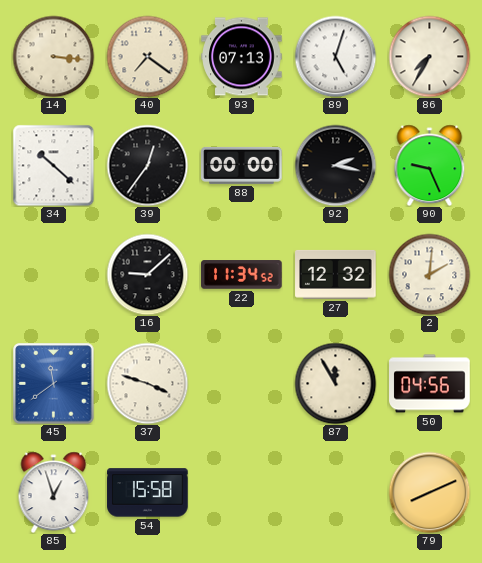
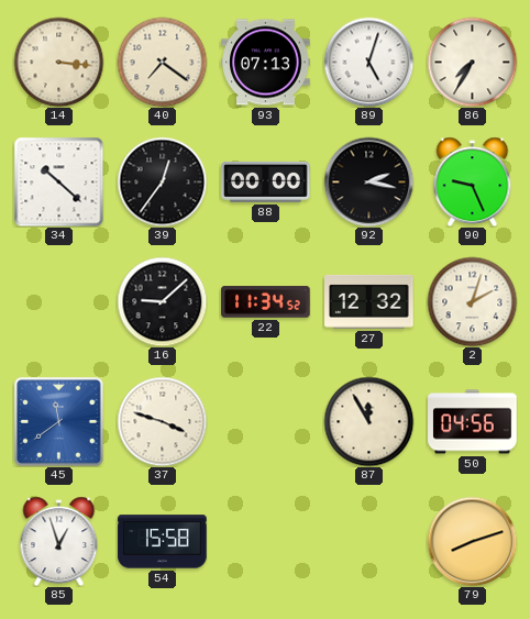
2: 2:01 -> 2:03 (472, 301)
79: 8:11 -> 8:12 (472, 541)
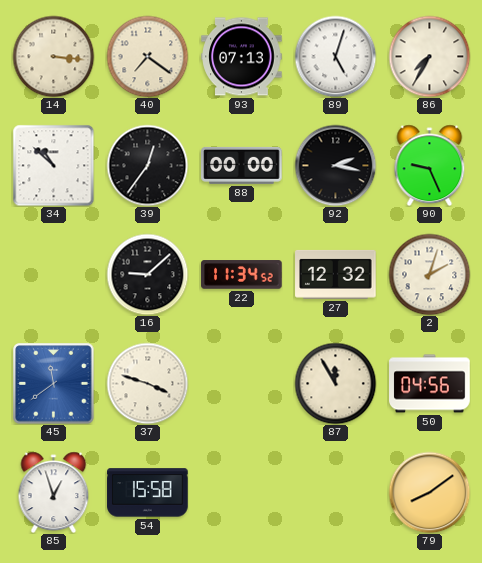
34: 10:22 -> 10:52 (53, 165)
79: 8:12 -> 8:09 (429, 492)
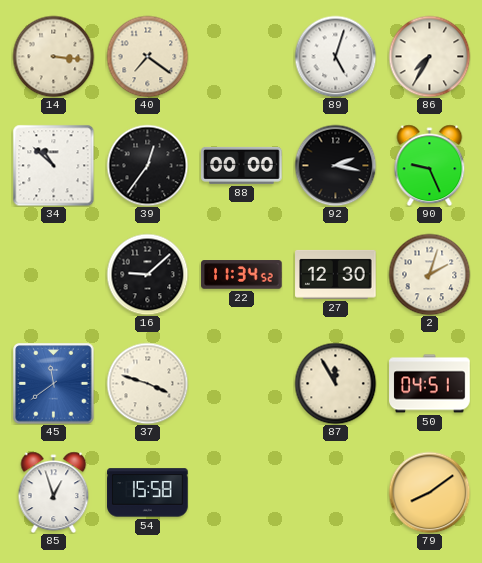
93: 07:13 -> none (242, 57)
27: 12:32 -> 12:30 (336, 274)
50: 04:56 -> 04:51 (430, 384)
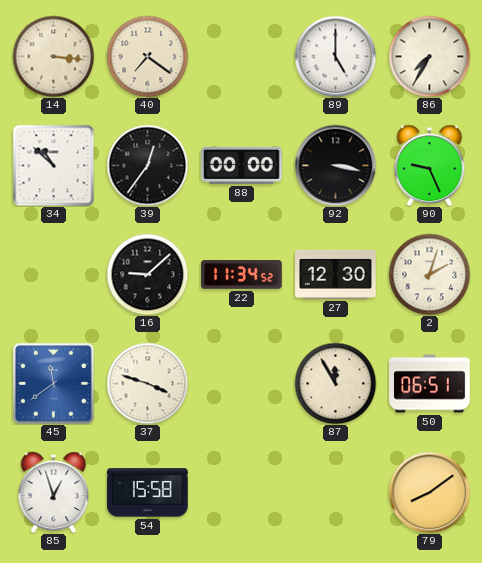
89: 5:03 -> 5:00 (335, 56)
92: 2:17 -> 3:17 (335, 165)
50: 04:51 -> 06:51 (430, 384)
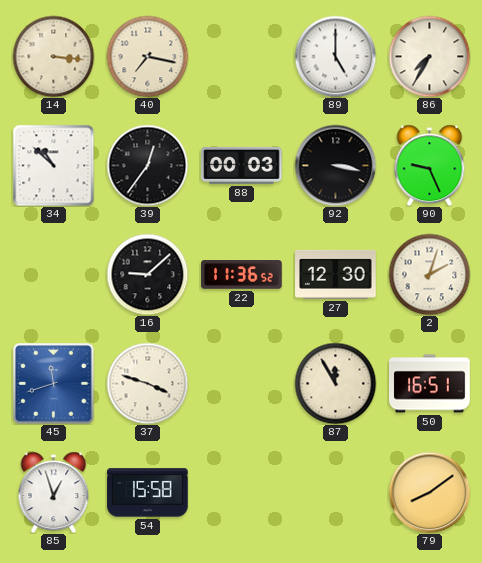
40: 7:21 -> 7:17 (147, 56)
88: 00:00 -> 00:03 (242, 165)
22: 11:34 -> 11:36 (242, 275)
45: 11:39 -> 11:42 (53, 383)
50: 06:51 -> 16:51 (430, 384)
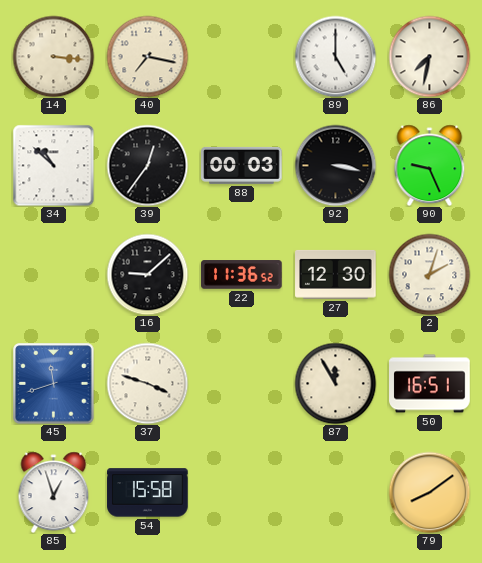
86: 7:35 -> 7:32 (429, 56)
